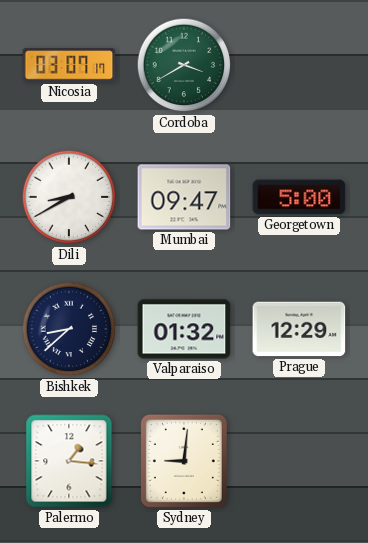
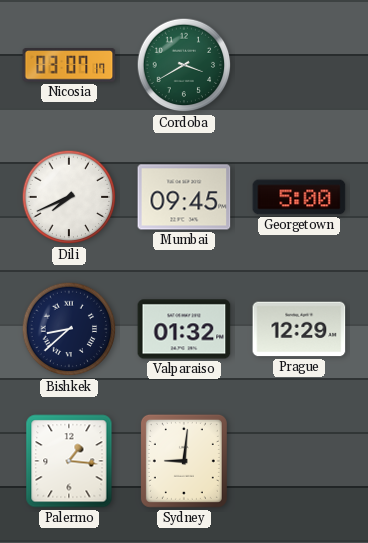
Dili: 8:40 -> 7:41 (69, 197)
Mumbai: 09:47 -> 09:45 (184, 197)
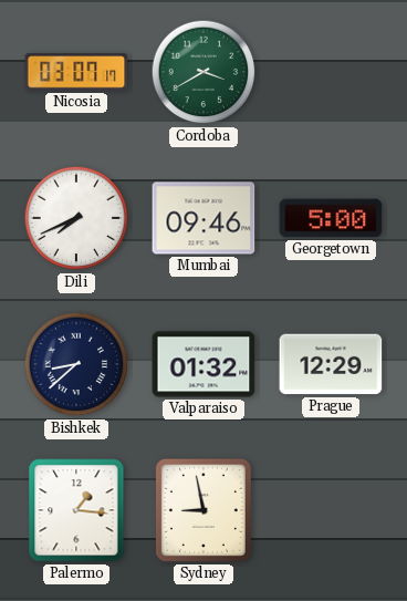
Mumbai: 09:45 -> 09:46 (203, 218)
Sydney: 9:01 -> 8:58 (203, 510)
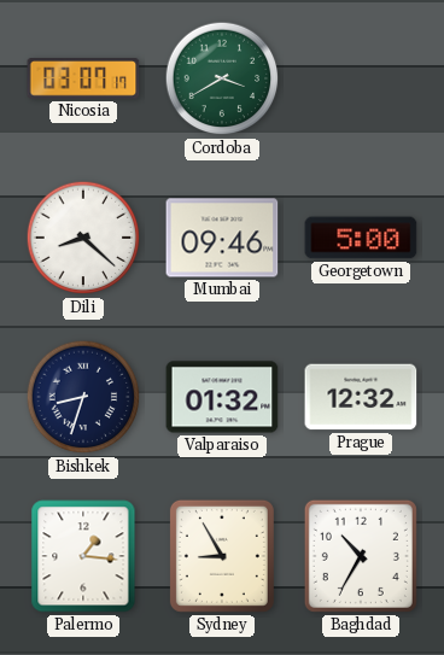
Dili: 7:41 -> 8:22 (83, 238)
Bishkek: 8:38 -> 8:33 (83, 397)
Prague: 12:29 -> 12:32 (361, 397)
Sydney: 8:58 -> 8:55 (222, 556)
Baghdad: none -> 10:35 (361, 556)
